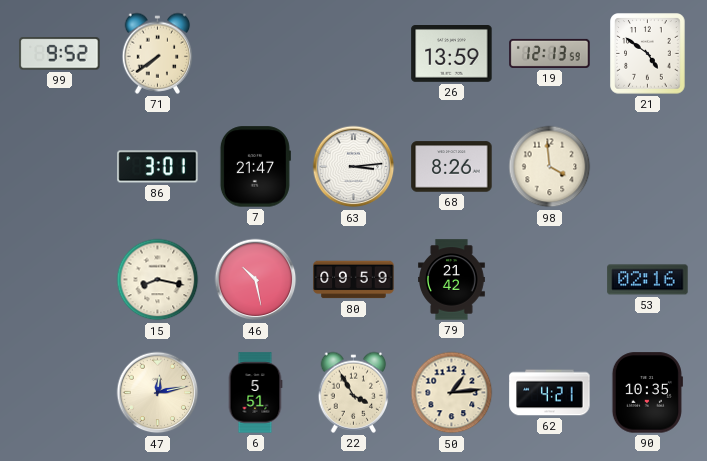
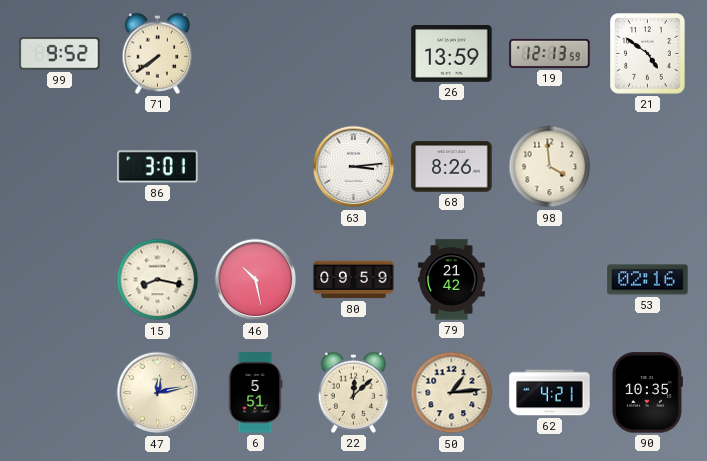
7: 21:47 -> none (255, 167)
22: 3:55 -> 12:08 (354, 392)
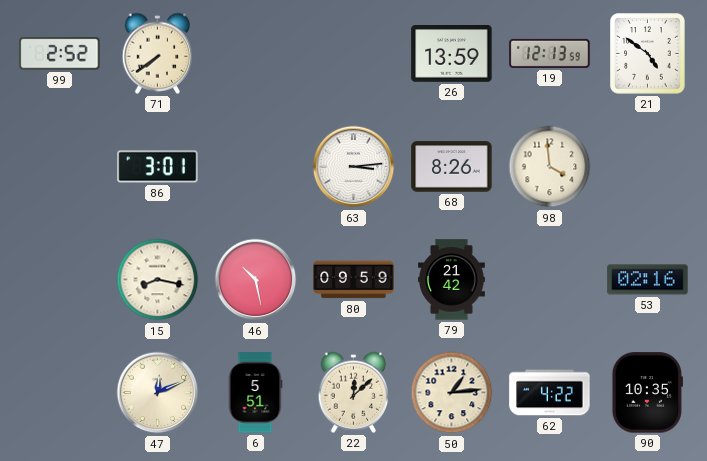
99: 9:52 -> 2:52 (60, 54)
47: 12:13 -> 12:11 (158, 393)
62: 4:21 -> 4:22 (550, 393)
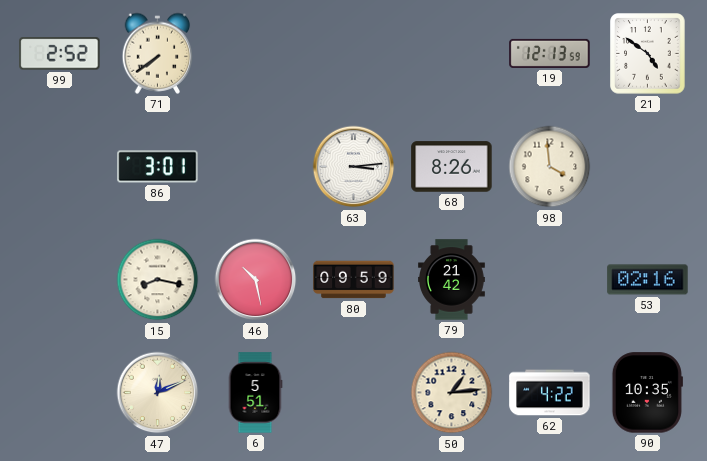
26: 13:59 -> none (452, 54)
22: 12:08 -> none (354, 392)
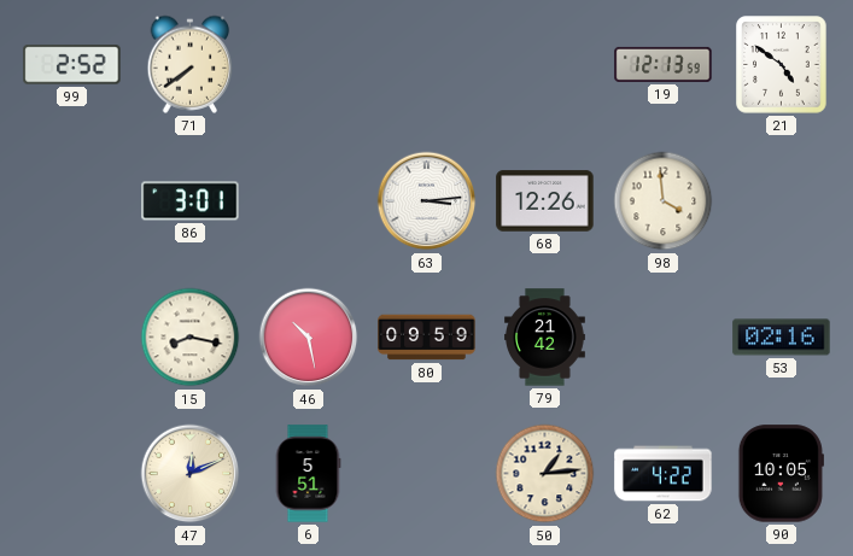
68: 8:26 -> 12:26 (545, 201)
90: 10:35 -> 10:05 (781, 474)
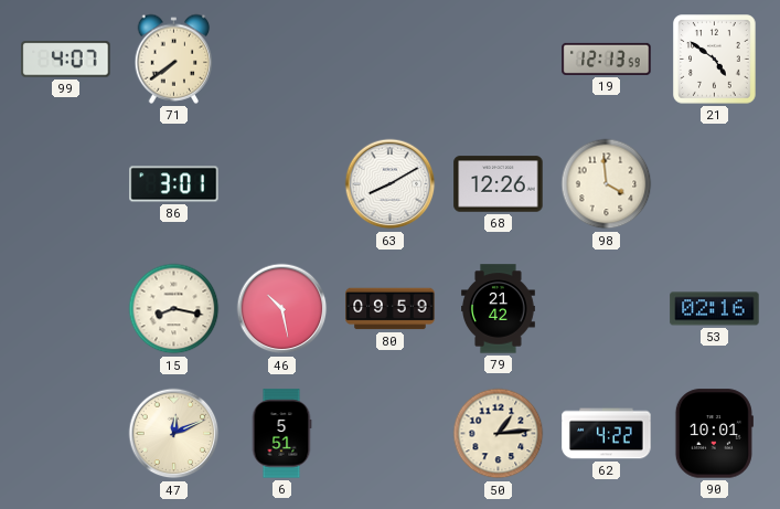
99: 2:52 -> 4:07 (66, 60)
63: 3:14 -> 8:10 (391, 184)
90: 10:05 -> 10:01 (714, 434)
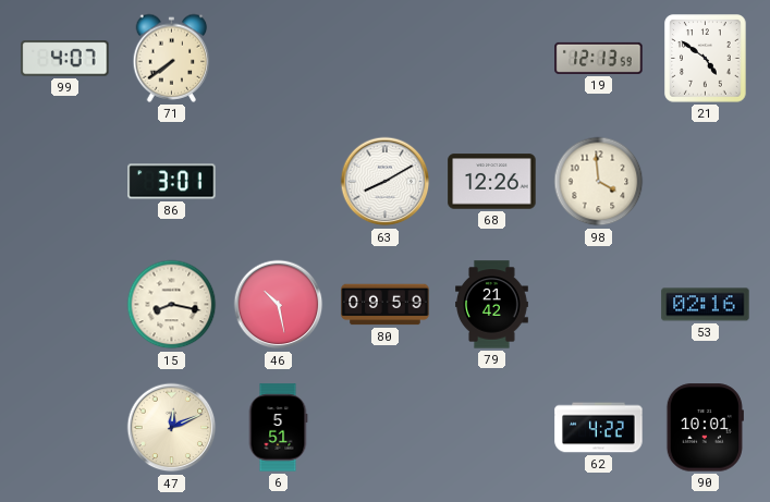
50: 1:14 -> none (499, 434)
